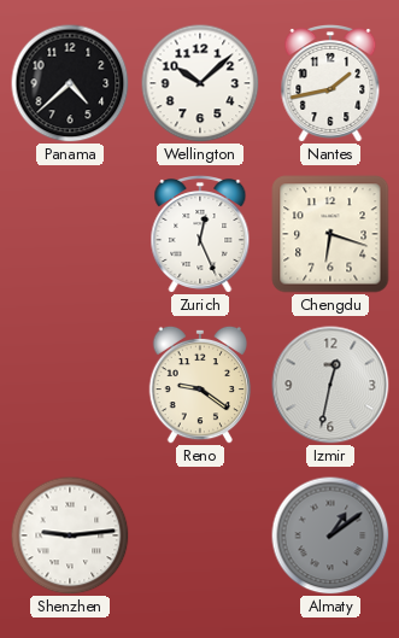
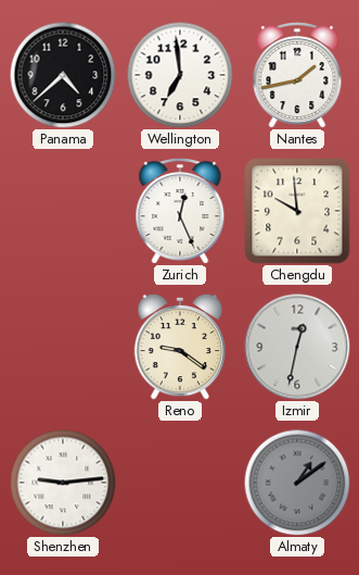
Wellington: 10:08 -> 6:59 (180, 75)
Chengdu: 6:18 -> 9:59 (297, 211)
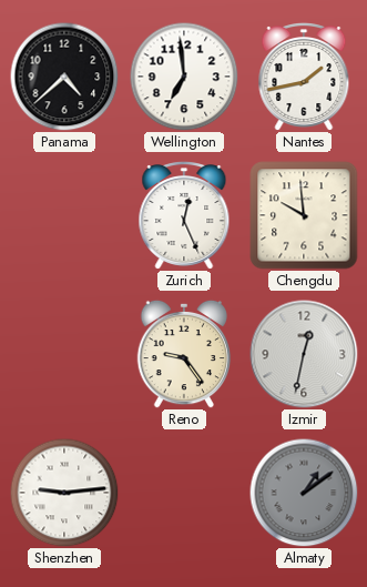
Reno: 9:21 -> 9:24 (184, 354)
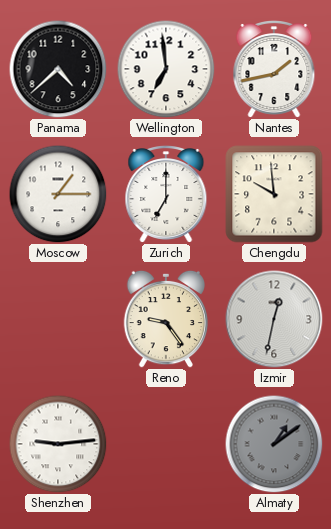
Moscow: none -> 1:15 (58, 194)
Zurich: 12:26 -> 7:00 (166, 195)
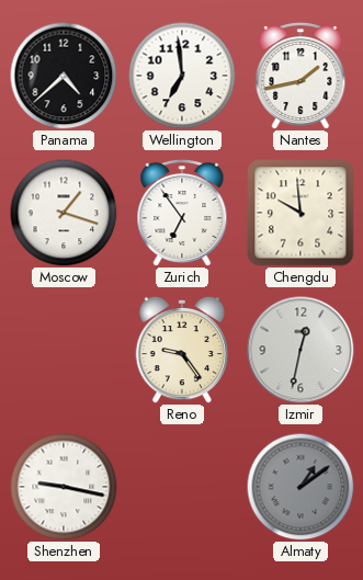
Moscow: 1:15 -> 1:18 (64, 213)
Zurich: 7:00 -> 6:54 (182, 214)
Shenzhen: 9:14 -> 9:17 (64, 487)
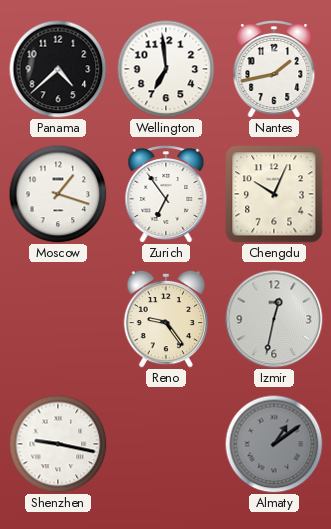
Chengdu: 9:59 -> 10:04 (274, 194)
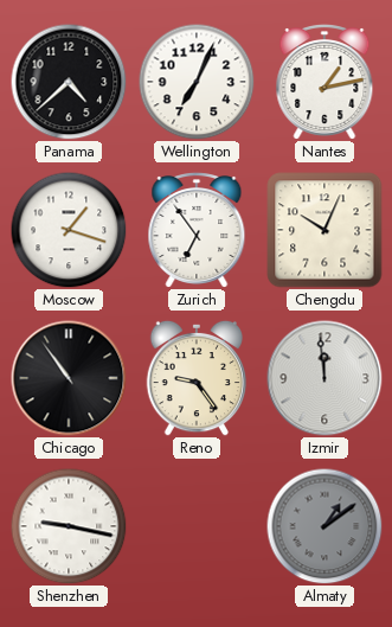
Wellington: 6:59 -> 7:04 (197, 82)
Nantes: 1:43 -> 1:13 (324, 83)
Chicago: none -> 10:54 (69, 378)
Izmir: 12:32 -> 11:59 (324, 378)
